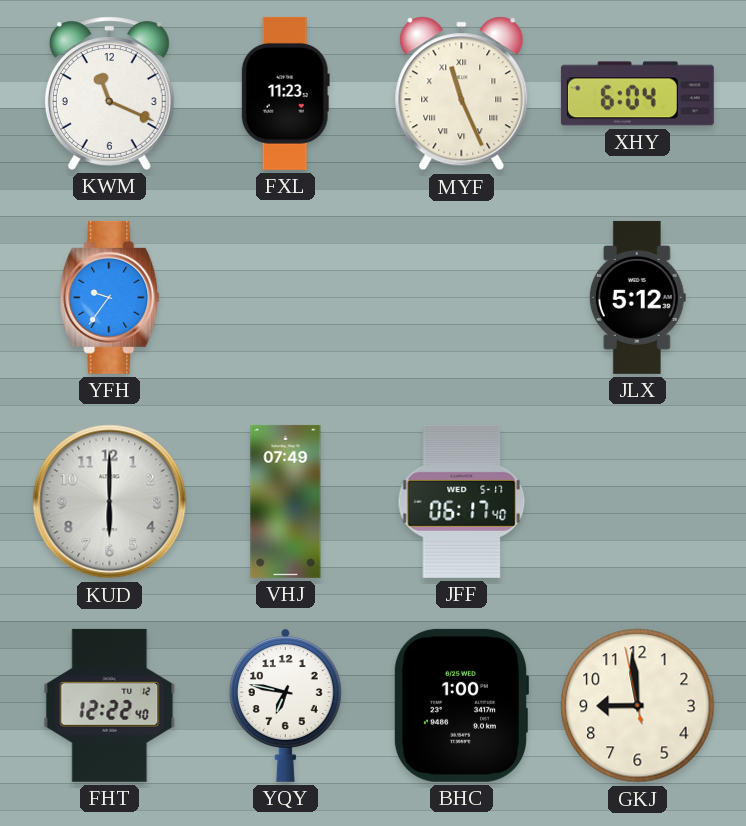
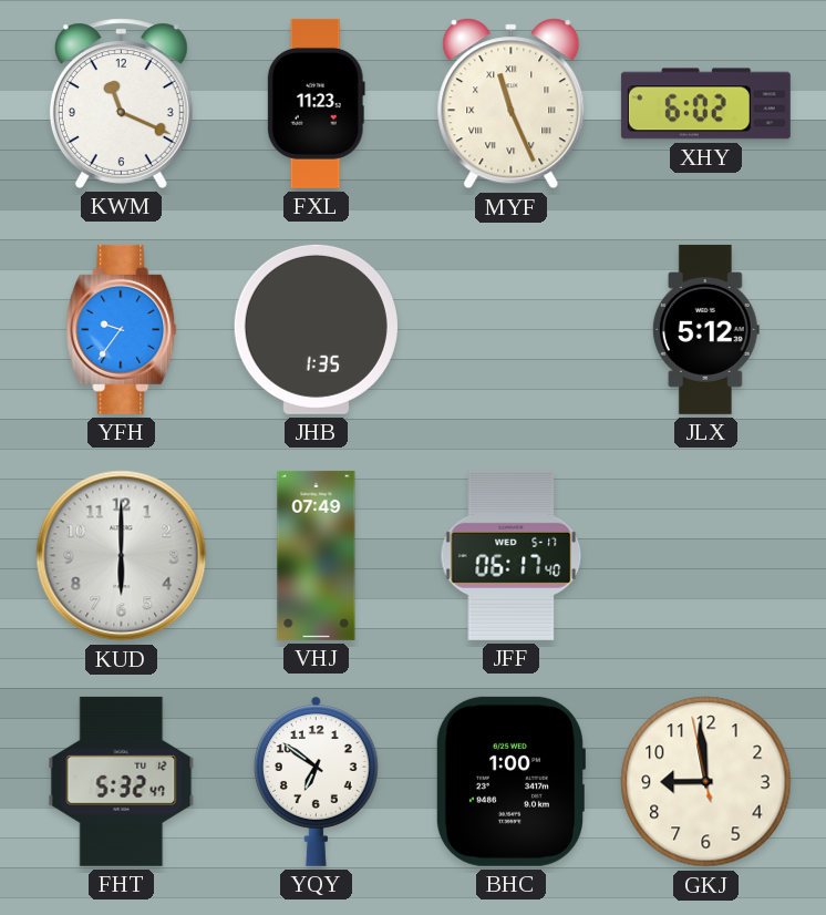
XHY: 6:04 -> 6:02 (705, 104)
JHB: none -> 1:35 (316, 329)
FHT: 12:22 -> 5:32 (122, 781)
YQY: 6:47 -> 6:51 (316, 781)
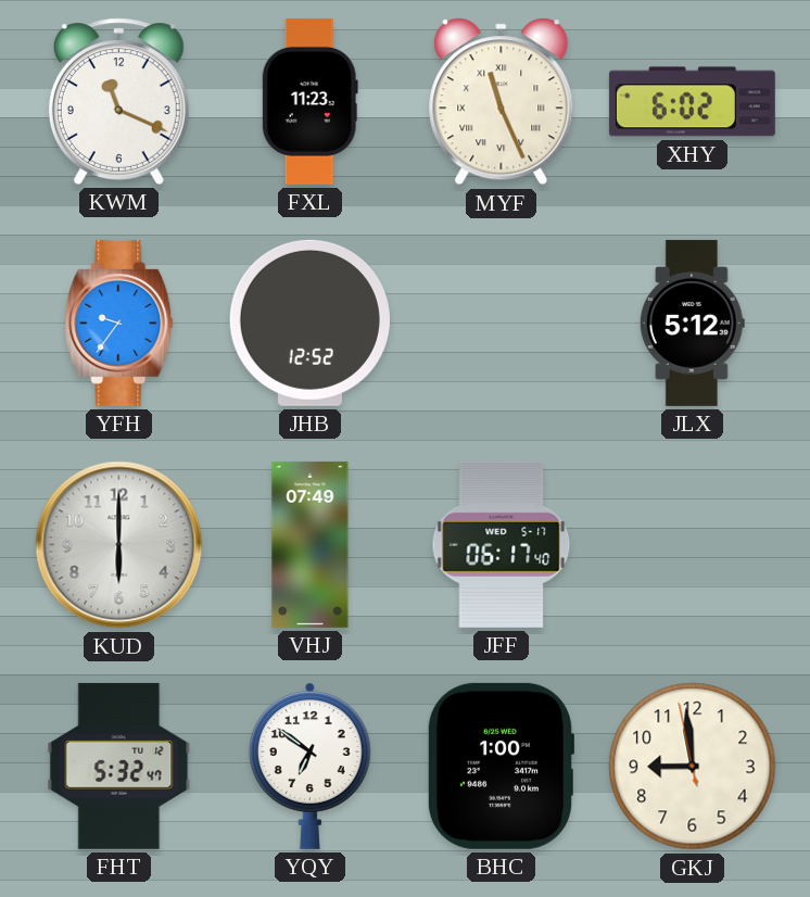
JHB: 1:35 -> 12:52 (309, 323)
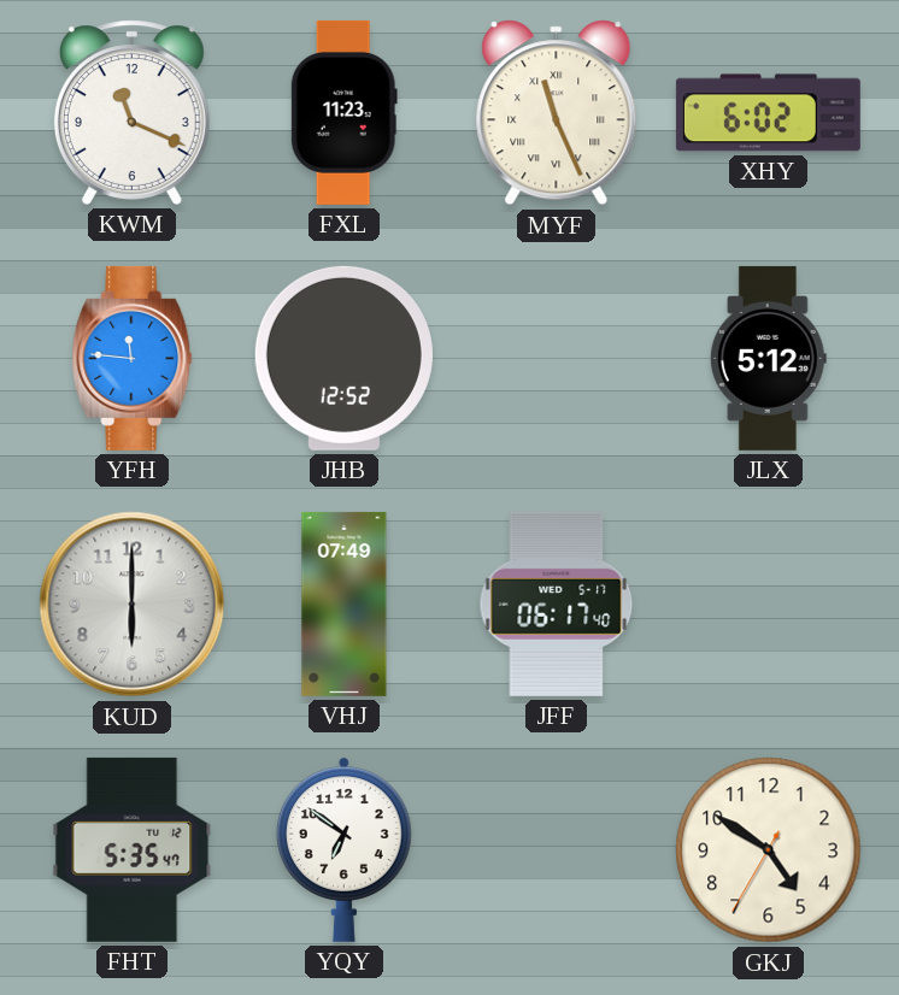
YFH: 9:36 -> 11:46 (133, 358)
FHT: 5:32 -> 5:35 (133, 849)
BHC: 1:00 -> none (501, 766)
GKJ: 8:58 -> 4:50 (769, 850)
